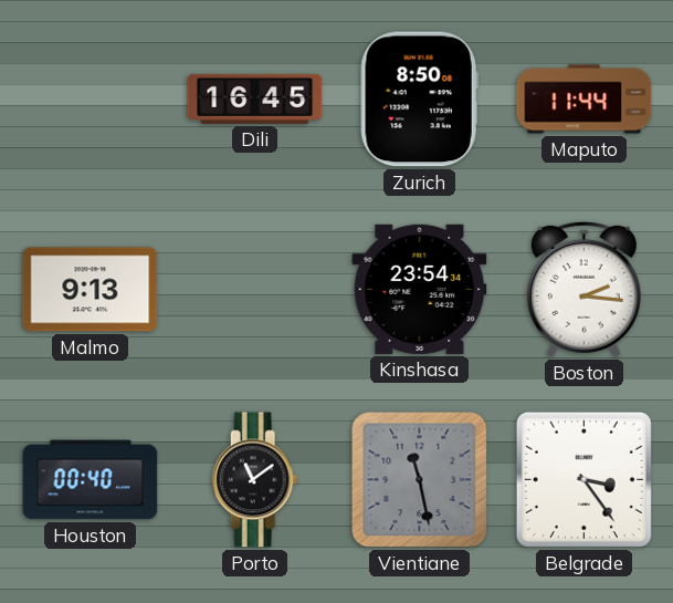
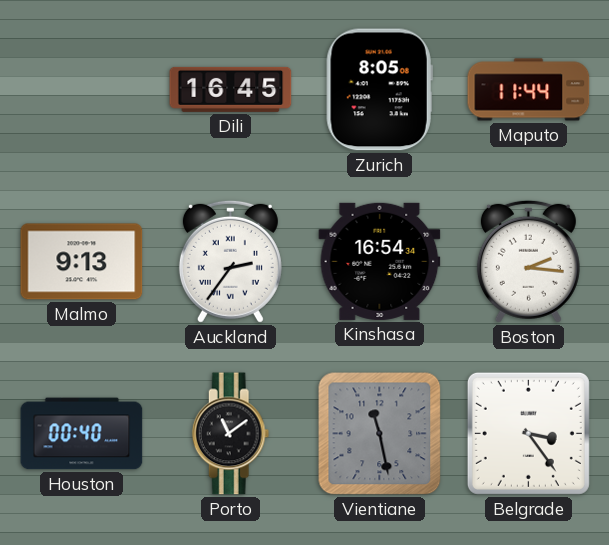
Zurich: 8:50 -> 8:05 (379, 90)
Auckland: none -> 2:36 (230, 261)
Kinshasa: 23:54 -> 16:54 (380, 261)
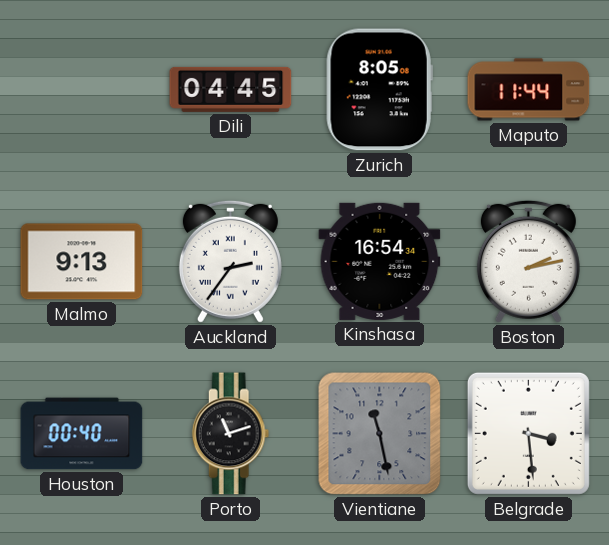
Dili: 16:45 -> 04:45 (231, 89)
Boston: 2:16 -> 2:13 (528, 261)
Porto: 11:09 -> 11:12 (231, 434)
Belgrade: 3:24 -> 3:29 (528, 433)
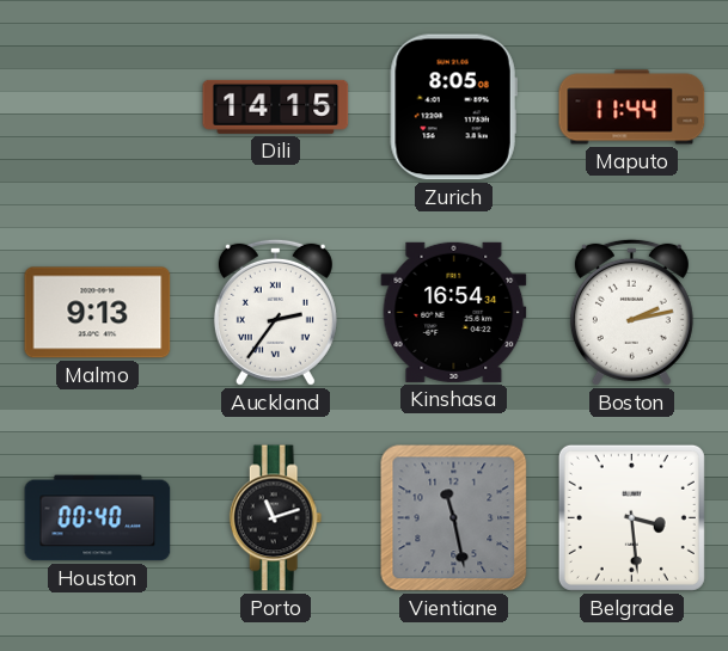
Dili: 04:45 -> 14:15 (276, 106)
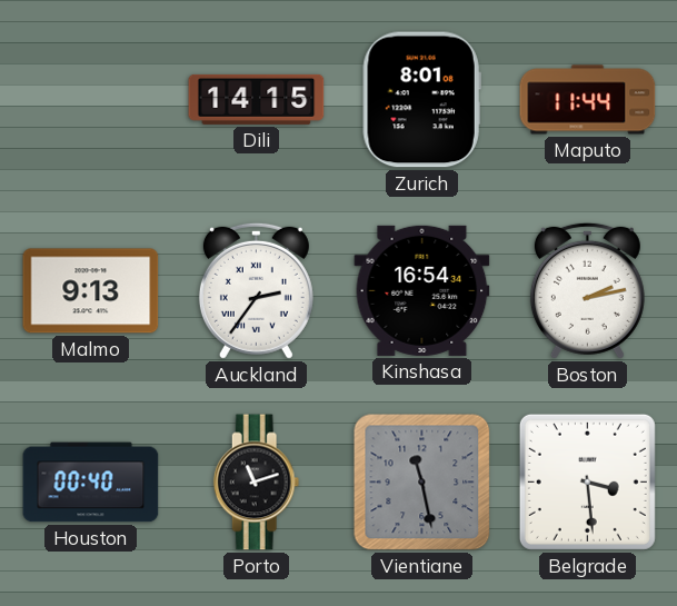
Zurich: 8:05 -> 8:01 (421, 100)
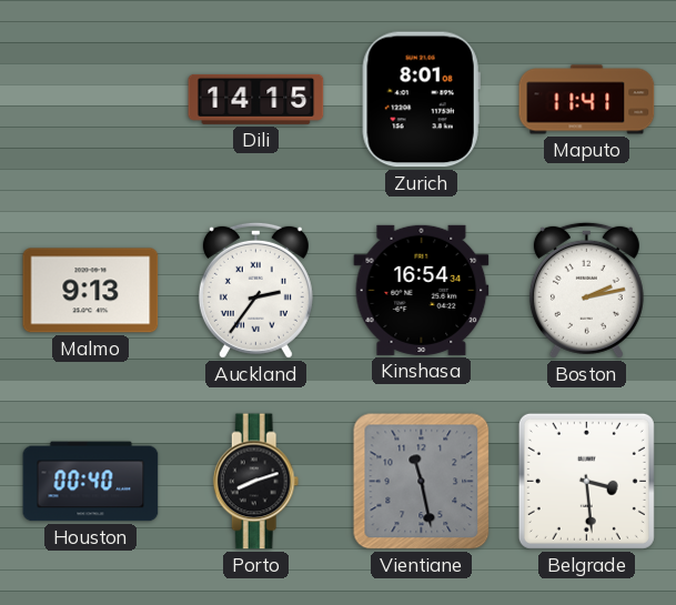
Maputo: 11:44 -> 11:41 (587, 100)
Porto: 11:12 -> 8:12 (256, 482)
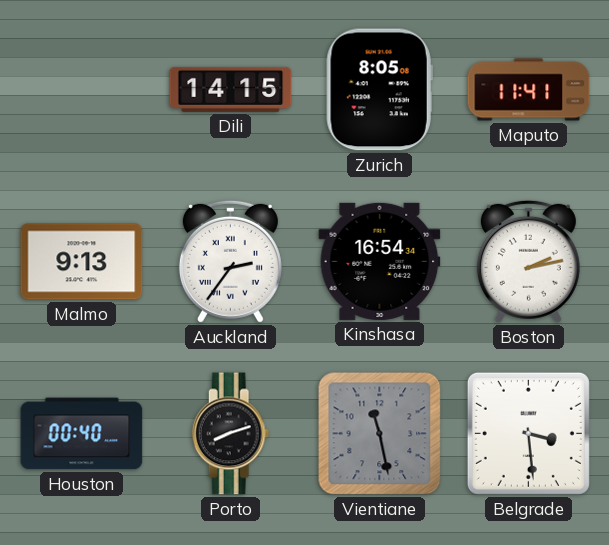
Zurich: 8:01 -> 8:05 (379, 90)
